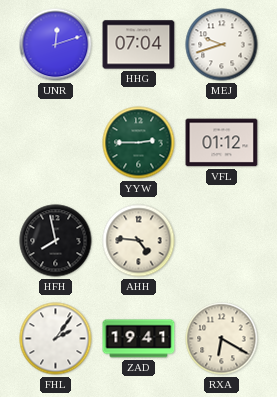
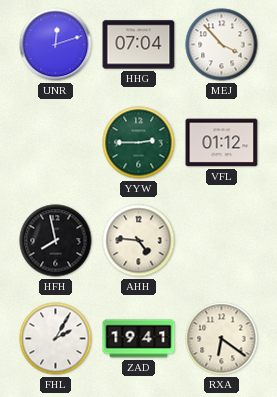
MEJ: 9:42 -> 3:53 (222, 45)
FHL: 2:06 -> 2:05 (56, 339)
RXA: 6:20 -> 6:21 (222, 339)
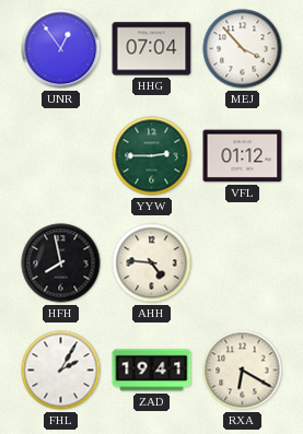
UNR: 12:12 -> 12:54 (61, 49)
RXA: 6:21 -> 6:20 (243, 371)
